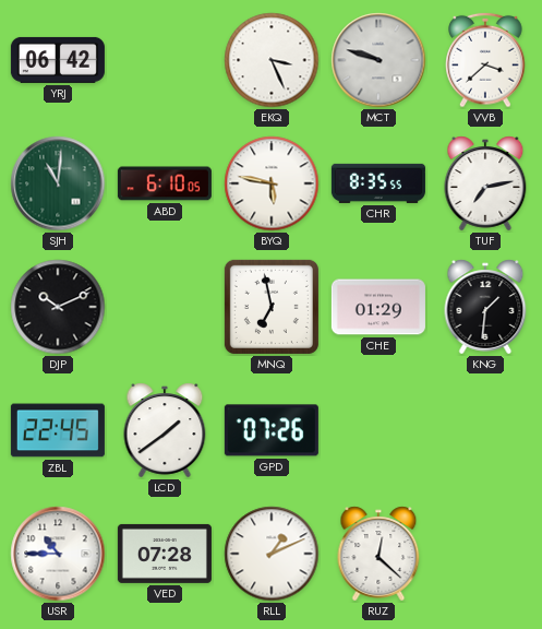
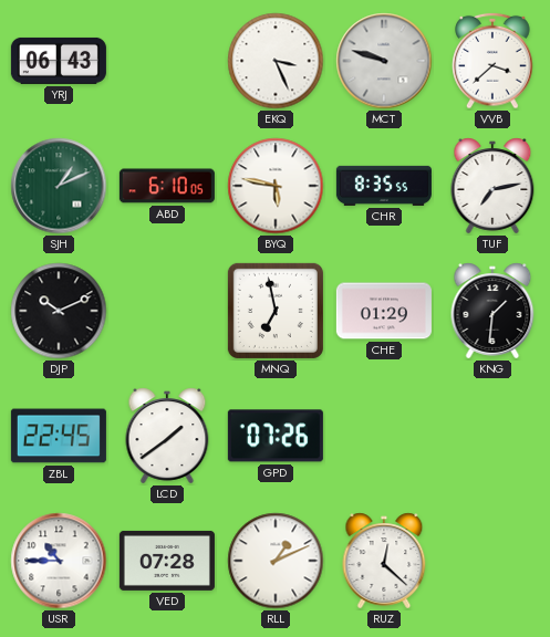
YRJ: 06:42 -> 06:43 (59, 61)
SJH: 11:01 -> 1:11 (59, 186)
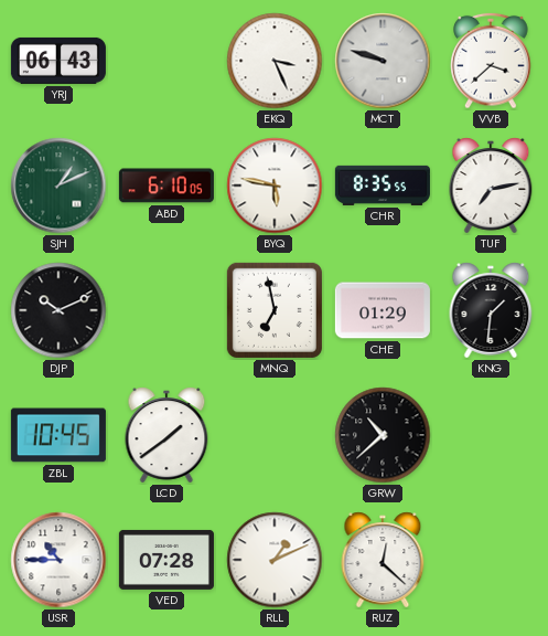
ZBL: 22:45 -> 10:45 (58, 435)
GPD: 07:26 -> none (276, 436)
GRW: none -> 10:38 (383, 435)
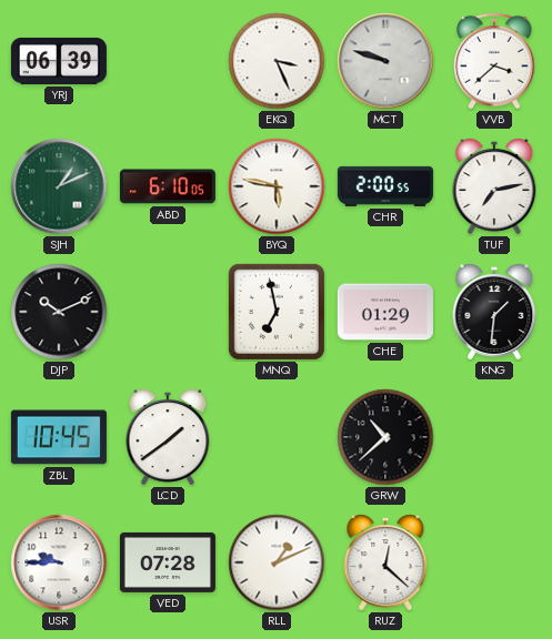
YRJ: 06:43 -> 06:39 (59, 61)
CHR: 8:35 -> 2:00 (385, 186)
USR: 10:45 -> 9:45 (59, 562)
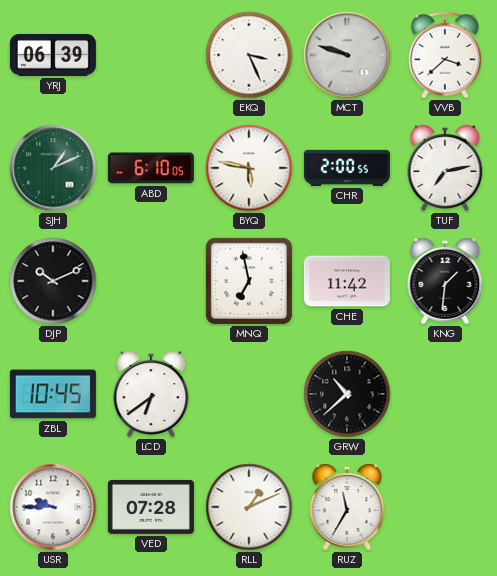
CHE: 01:29 -> 11:42 (347, 281)
LCD: 1:39 -> 6:39 (151, 394)
RUZ: 12:22 -> 11:35 (347, 507)
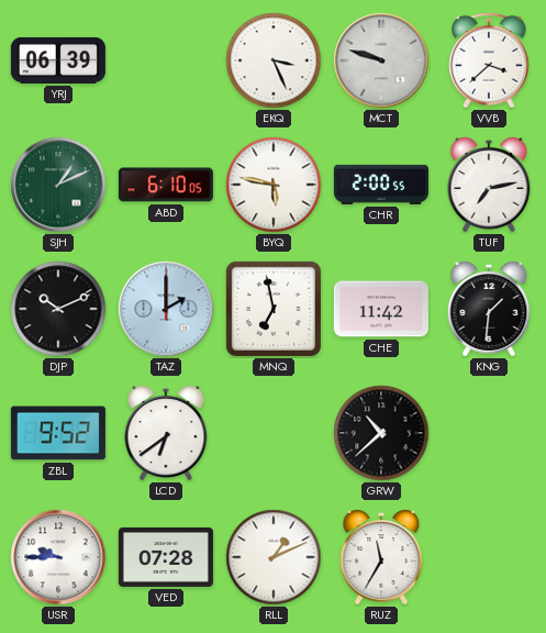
TAZ: none -> 2:00 (166, 309)
ZBL: 10:45 -> 9:52 (58, 433)
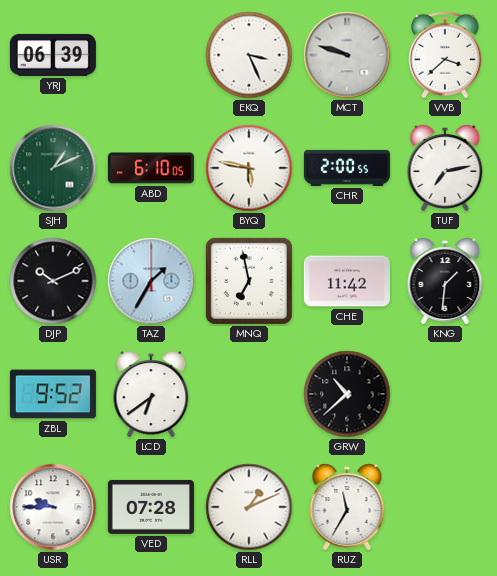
TAZ: 2:00 -> 1:35 (151, 281)
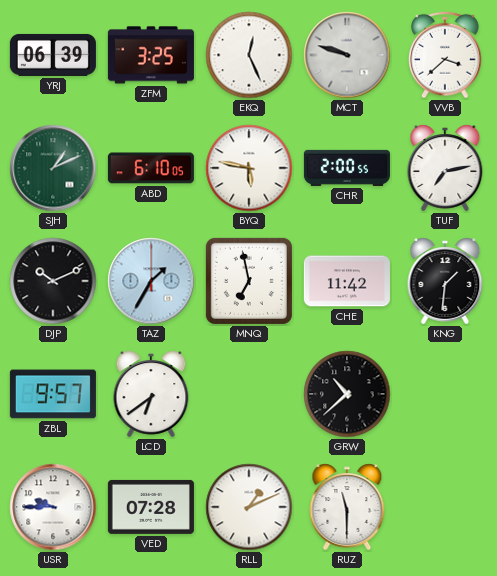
ZFM: none -> 3:25 (151, 55)
EKQ: 3:26 -> 12:26 (249, 55)
ZBL: 9:52 -> 9:57 (53, 394)
RUZ: 11:35 -> 11:30 (347, 507)
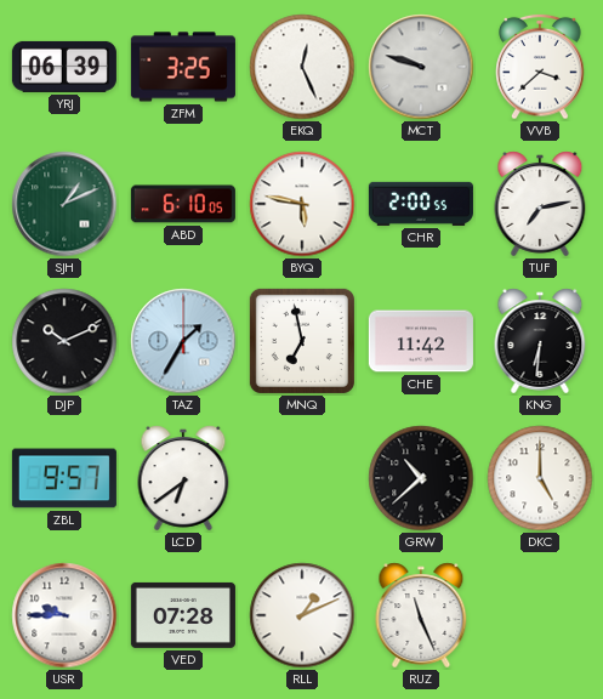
KNG: 1:31 -> 6:31 (540, 341)
DKC: none -> 5:00 (540, 478)
RUZ: 11:30 -> 11:26 (421, 615)
